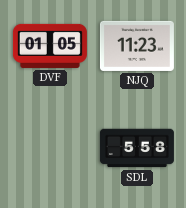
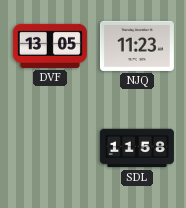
DVF: 01:05 -> 13:05 (50, 46)
SDL: 5:58 -> 11:58 (137, 148)
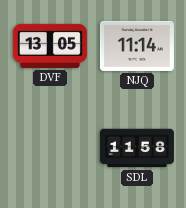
NJQ: 11:23 -> 11:14 (137, 46)
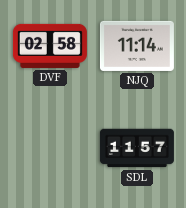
DVF: 13:05 -> 02:58 (50, 46)
SDL: 11:58 -> 11:57 (137, 148)
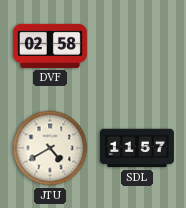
NJQ: 11:14 -> none (137, 46)
JTU: none -> 4:40 (50, 148)
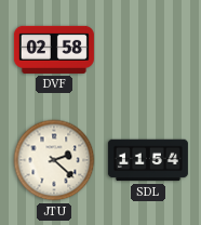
JTU: 4:40 -> 2:22 (54, 160)
SDL: 11:57 -> 11:54 (148, 160)
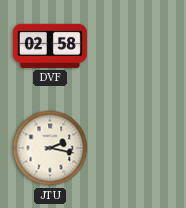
JTU: 2:22 -> 2:17 (50, 148)
SDL: 11:54 -> none (148, 160)
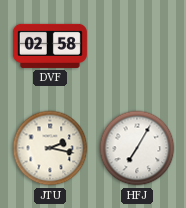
HFJ: none -> 7:05 (137, 148)
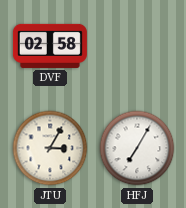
JTU: 2:17 -> 3:05 (50, 148)
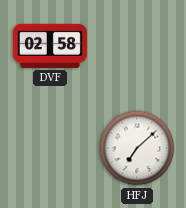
JTU: 3:05 -> none (50, 148)
HFJ: 7:05 -> 7:08 (137, 148)
